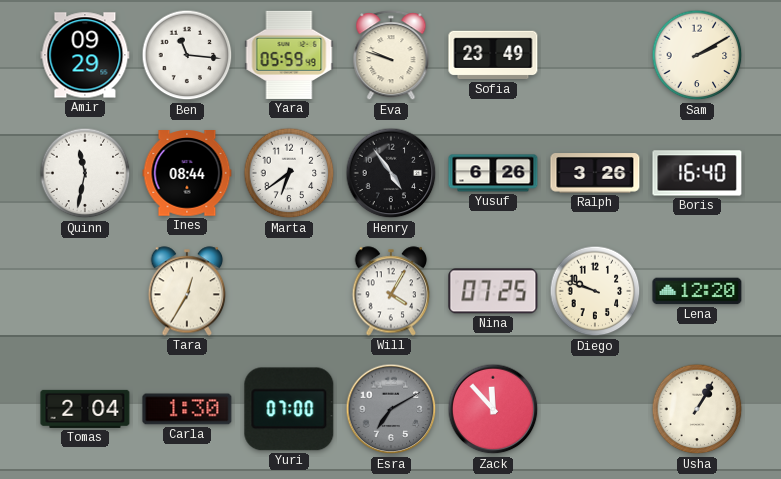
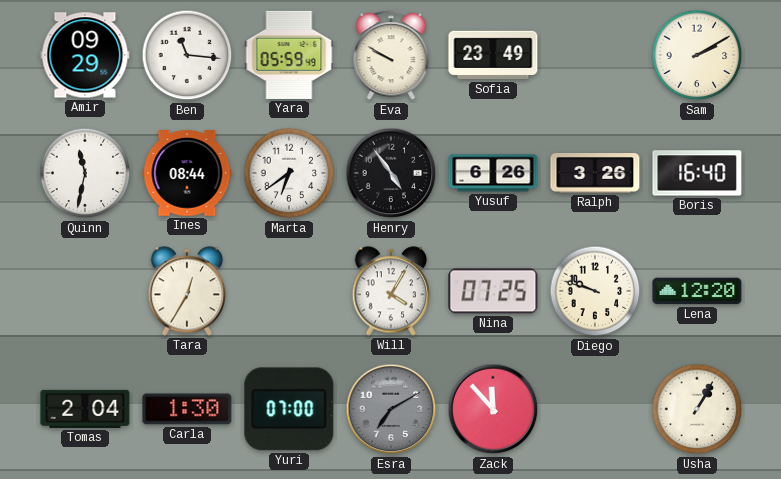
Eva: 9:48 -> 9:50 (391, 56)
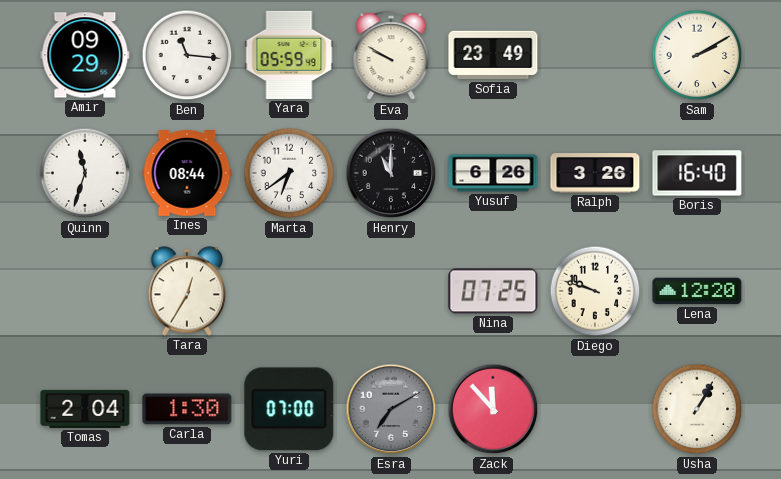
Quinn: 11:32 -> 11:33 (85, 173)
Henry: 4:54 -> 11:00 (391, 173)
Will: 4:05 -> none (391, 291)
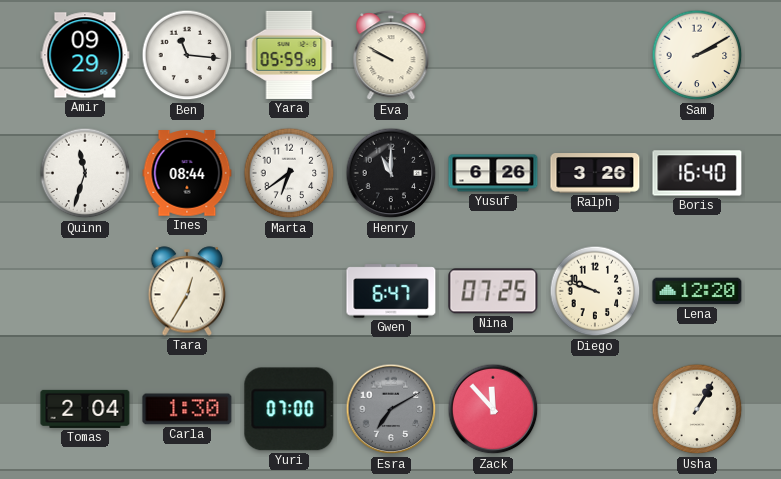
Sofia: 23:49 -> none (493, 55)
Gwen: none -> 6:47 (391, 291)
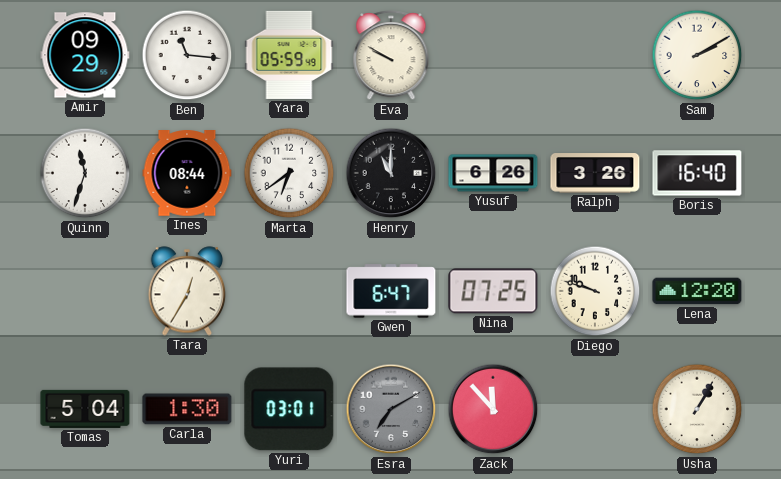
Tomas: 2:04 -> 5:04 (85, 409)
Yuri: 07:00 -> 03:01 (289, 409)
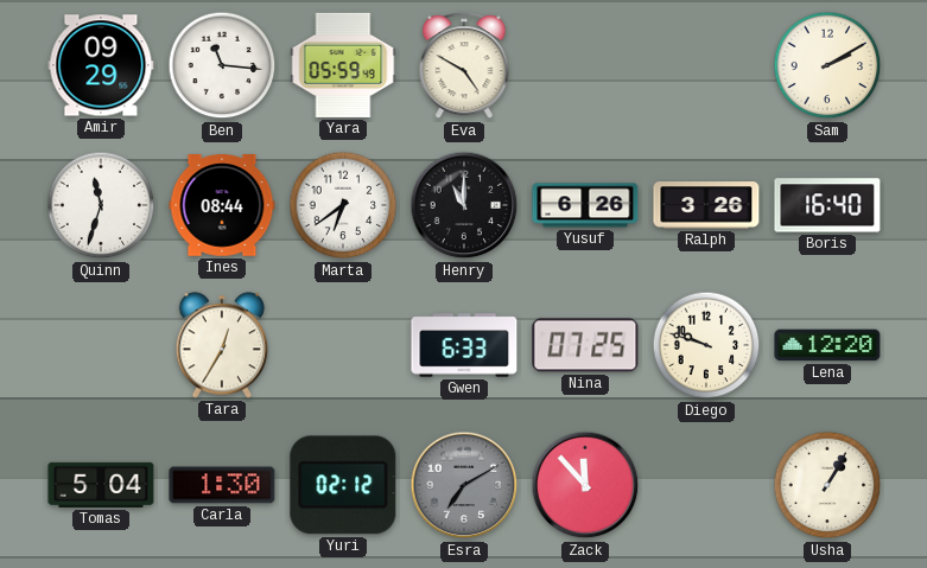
Eva: 9:50 -> 4:50 (464, 66)
Gwen: 6:47 -> 6:33 (464, 345)
Yuri: 03:01 -> 02:12 (343, 485)
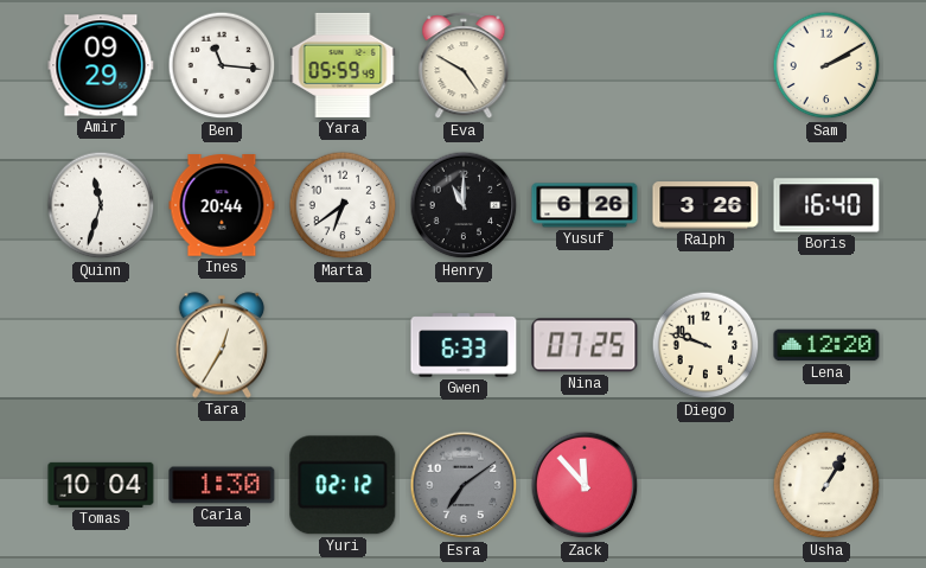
Ines: 08:44 -> 20:44 (222, 205)
Tomas: 5:04 -> 10:04 (101, 485)
Esra: 7:10 -> 7:09 (464, 485)
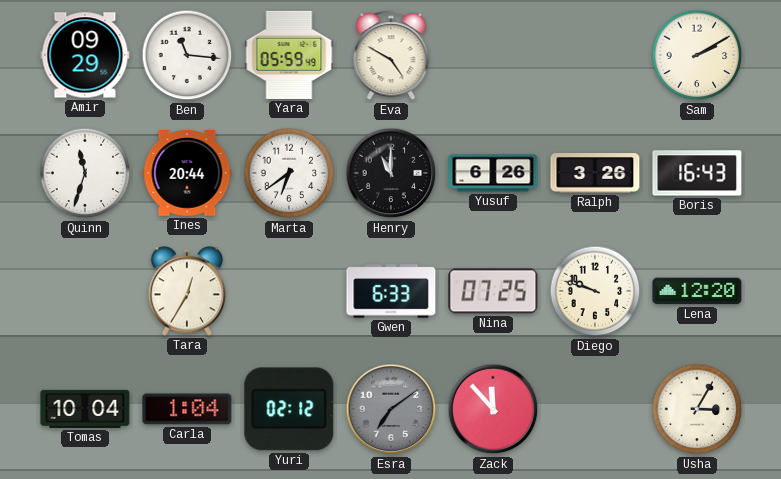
Boris: 16:40 -> 16:43 (697, 173)
Carla: 1:30 -> 1:04 (187, 409)
Usha: 1:05 -> 3:05 (697, 409)
